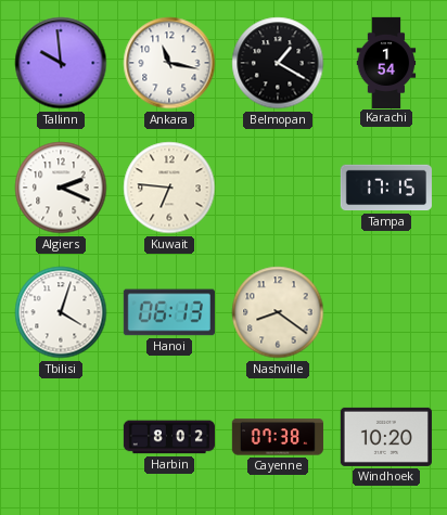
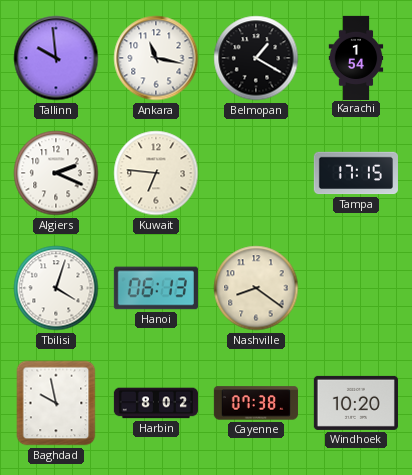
Baghdad: none -> 9:58 (56, 403)
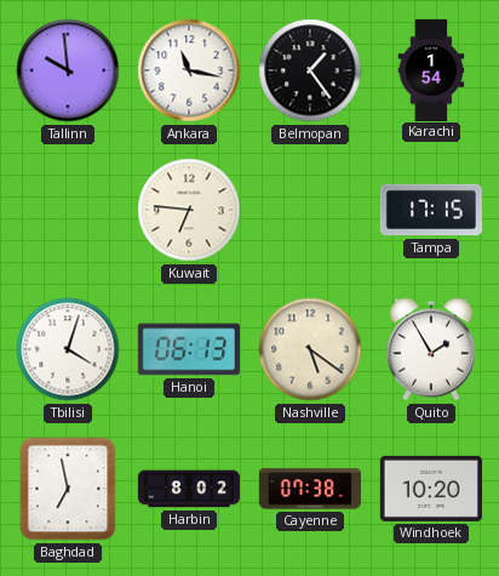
Belmopan: 1:20 -> 1:24 (310, 70)
Algiers: 2:19 -> none (56, 173)
Nashville: 8:21 -> 5:21 (310, 349)
Quito: none -> 1:55 (431, 349)
Baghdad: 9:58 -> 6:58 (68, 489)
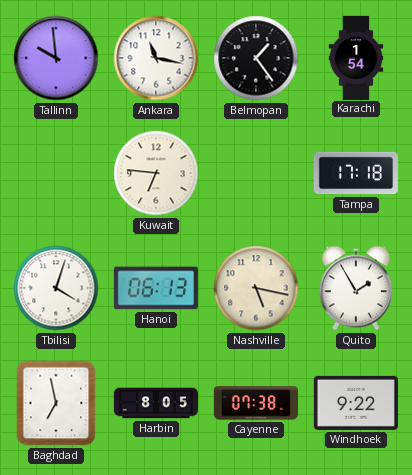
Tampa: 17:15 -> 17:18 (356, 173)
Nashville: 5:21 -> 5:17 (256, 288)
Harbin: 8:02 -> 8:05 (156, 403)
Windhoek: 10:20 -> 9:22 (356, 403)
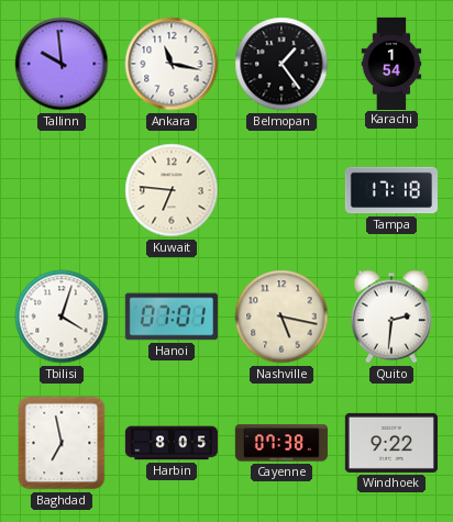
Hanoi: 06:13 -> 07:01 (172, 316)
Quito: 1:55 -> 2:31 (391, 316)
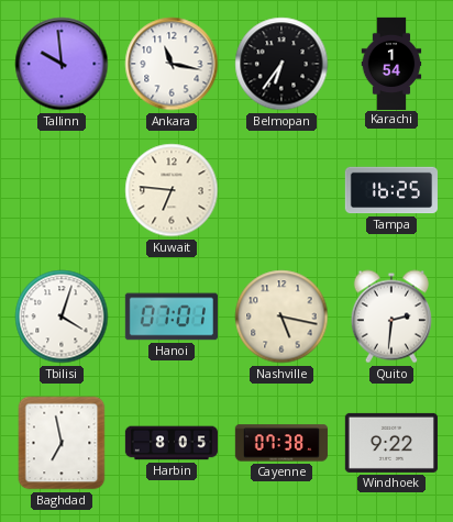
Belmopan: 1:24 -> 6:36 (281, 64)
Tampa: 17:18 -> 16:25 (391, 190)
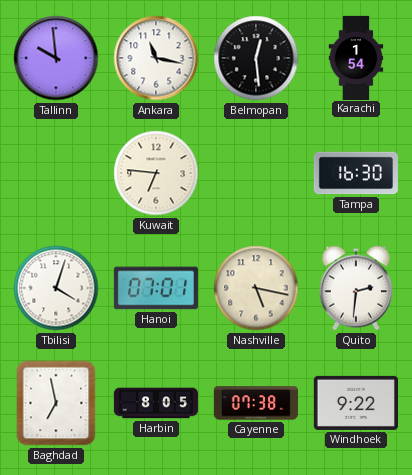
Belmopan: 6:36 -> 12:29 (256, 58)
Tampa: 16:25 -> 16:30 (356, 173)
